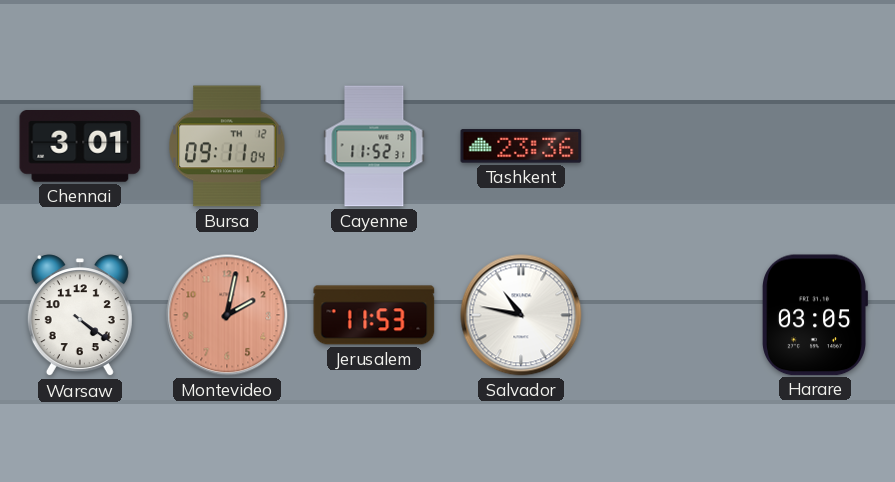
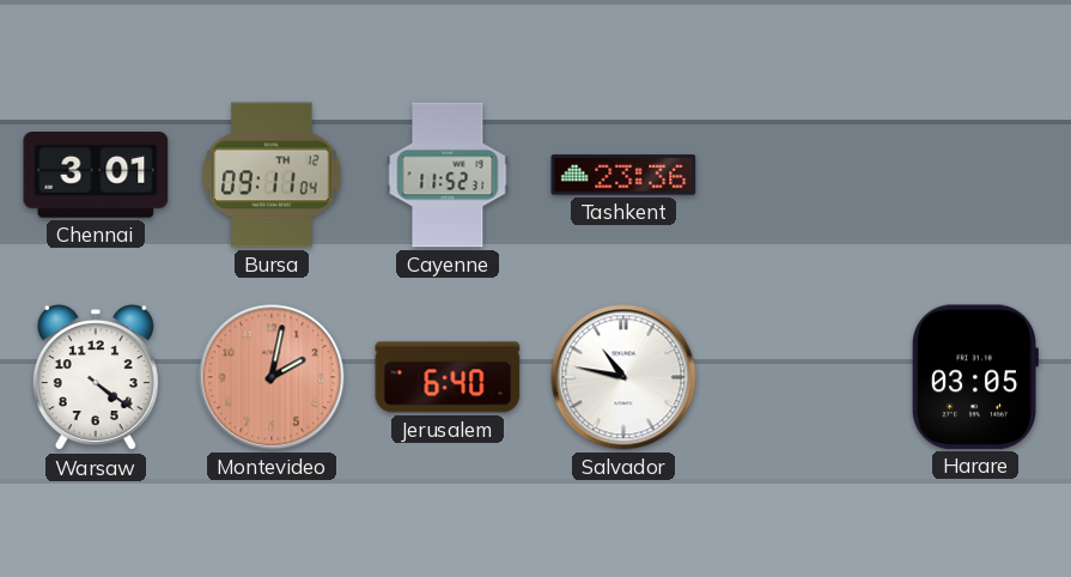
Jerusalem: 11:53 -> 6:40 (448, 377)
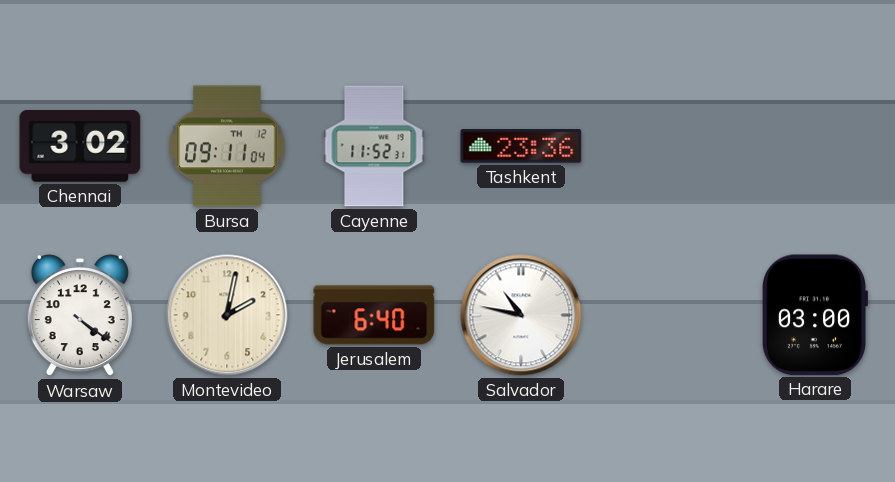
Chennai: 3:01 -> 3:02 (80, 147)
Montevideo dial: salmon -> cream (227, 315)
Harare: 03:05 -> 03:00 (815, 315)
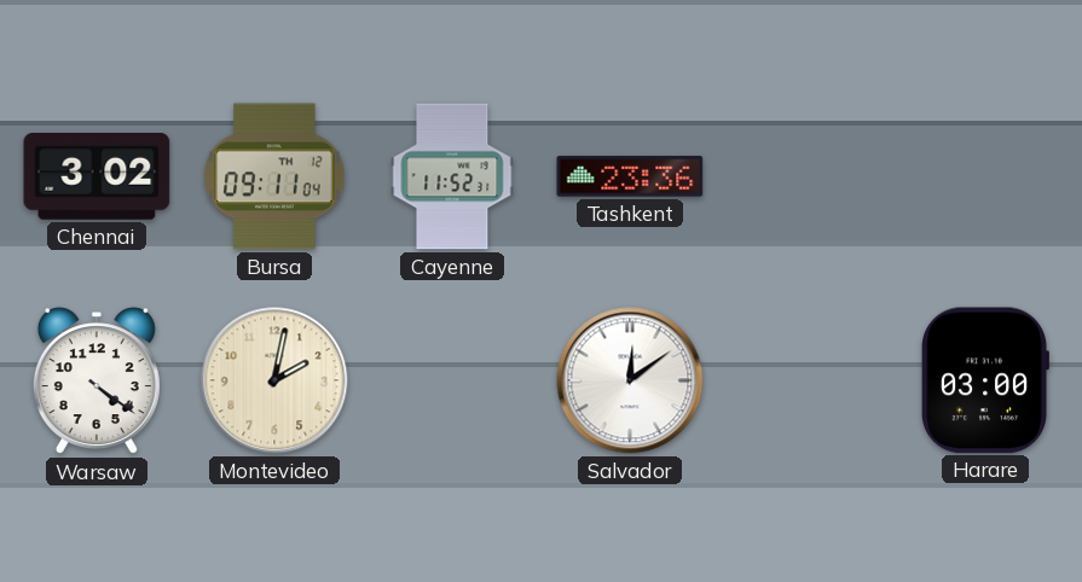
Jerusalem: 6:40 -> none (374, 315)
Salvador: 10:47 -> 12:09 (630, 380)
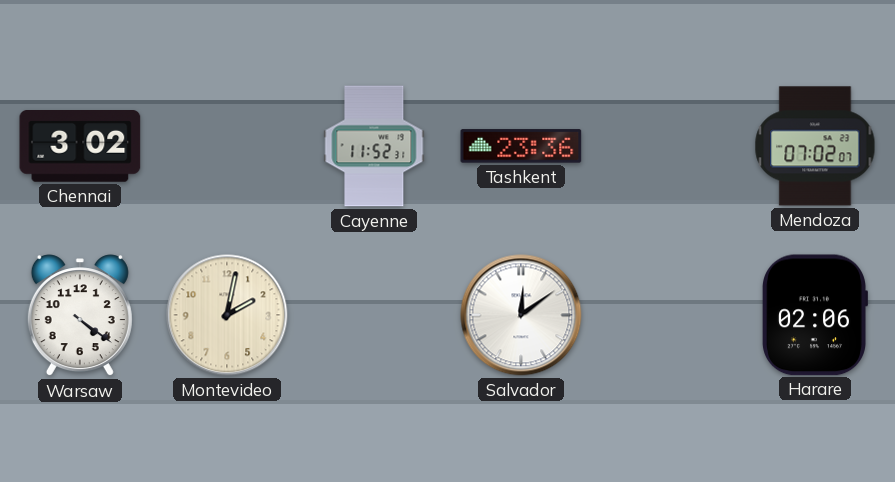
Bursa: 09:11 -> none (274, 176)
Mendoza: none -> 07:02 (815, 146)
Harare: 03:00 -> 02:06 (815, 315)
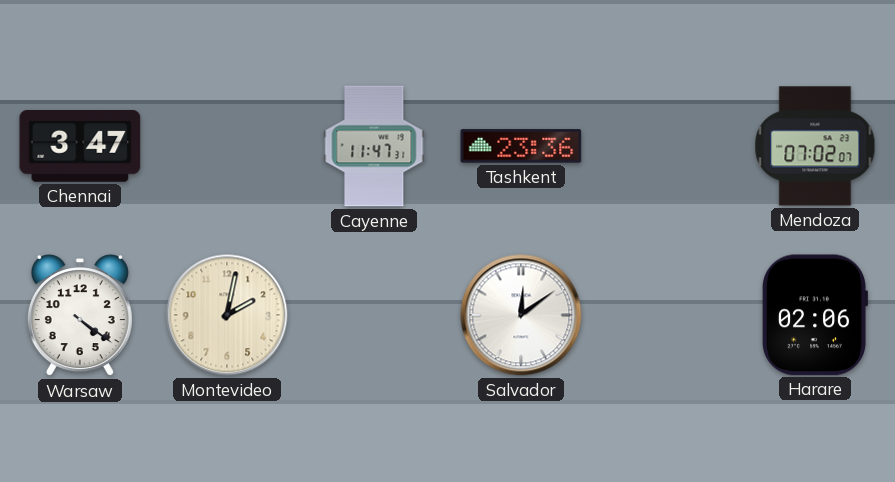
Chennai: 3:02 -> 3:47 (80, 147)
Cayenne: 11:52 -> 11:47 (374, 146)
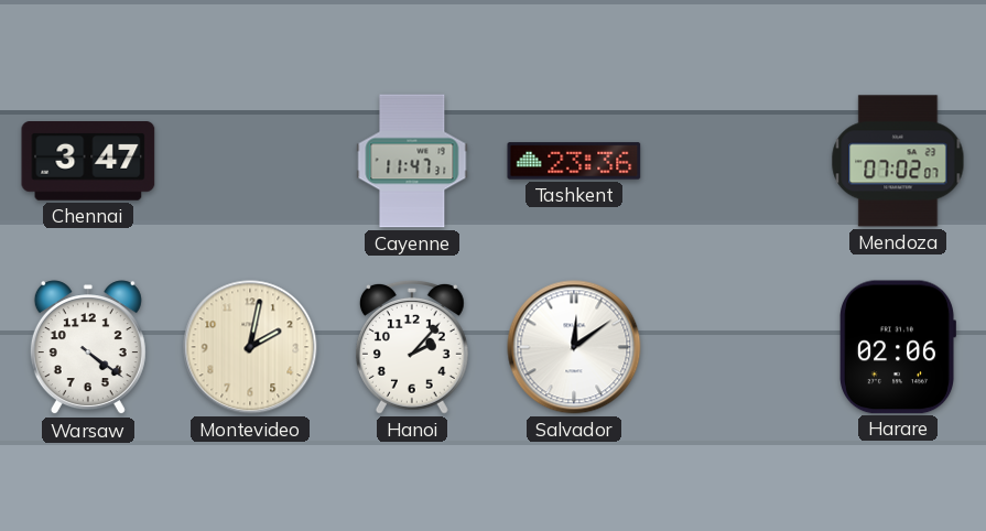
Hanoi: none -> 2:07 (412, 347)
